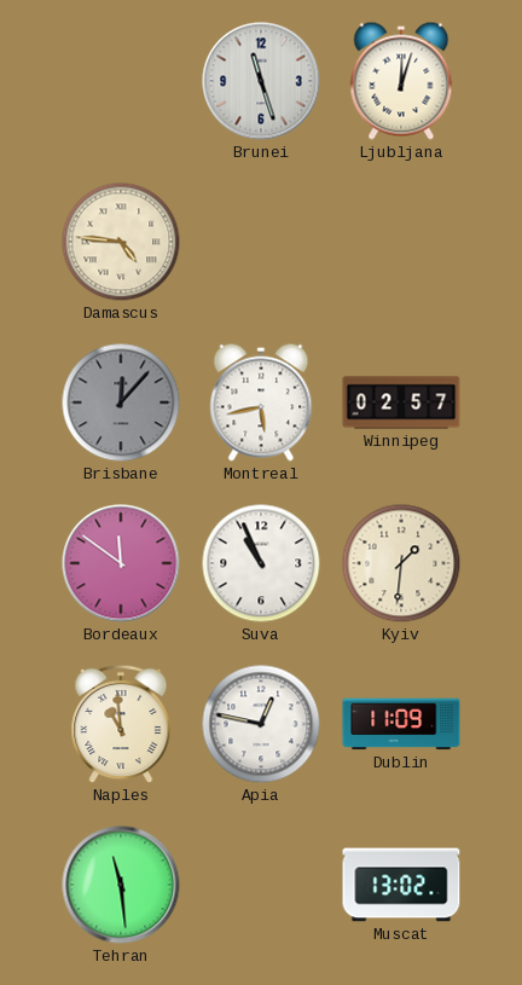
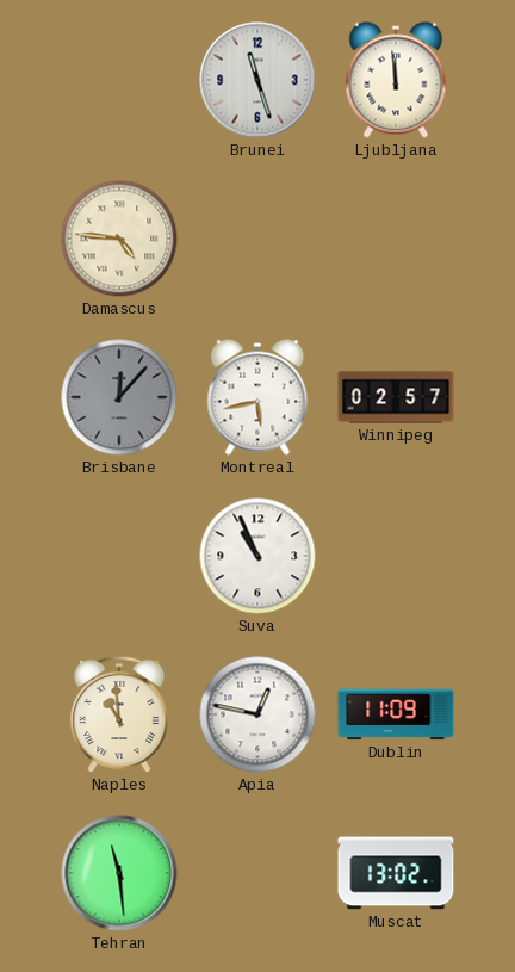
Ljubljana: 12:03 -> 11:59 (396, 80)
Bordeaux: 11:51 -> none (121, 563)
Kyiv: 1:31 -> none (401, 563)
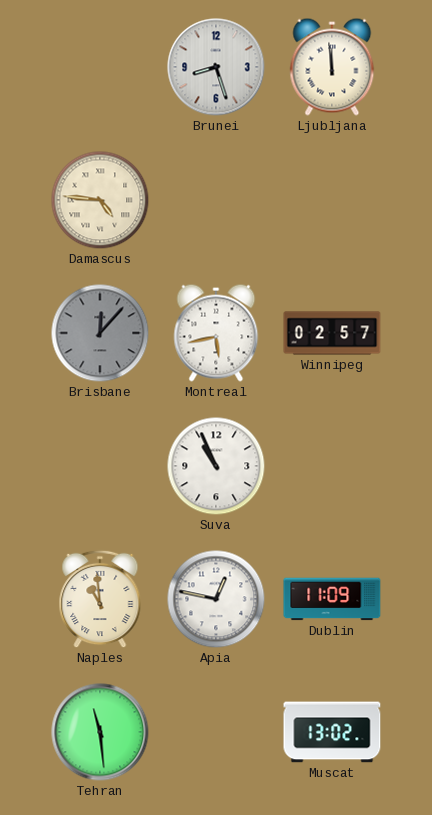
Brunei: 11:27 -> 8:27 (216, 67)
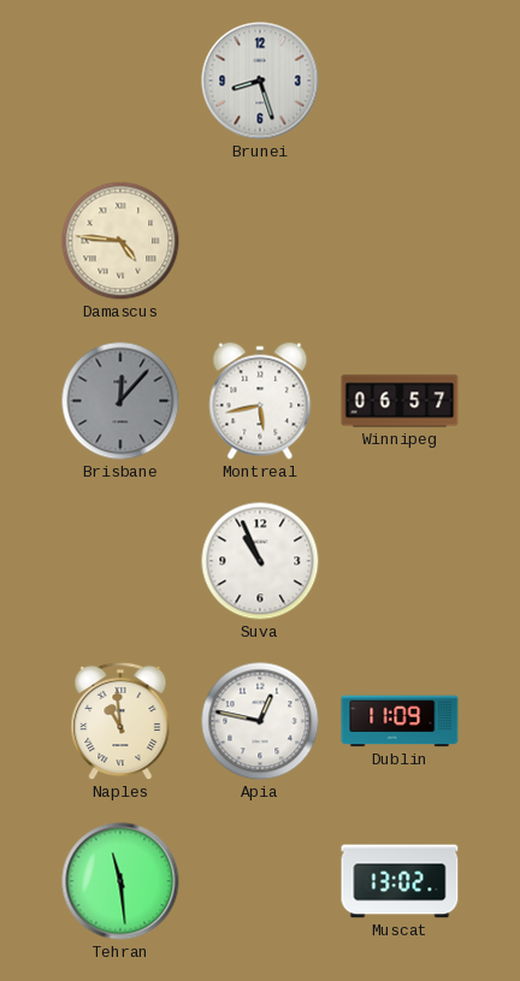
Ljubljana: 11:59 -> none (332, 67)
Winnipeg: 02:57 -> 06:57 (400, 401)
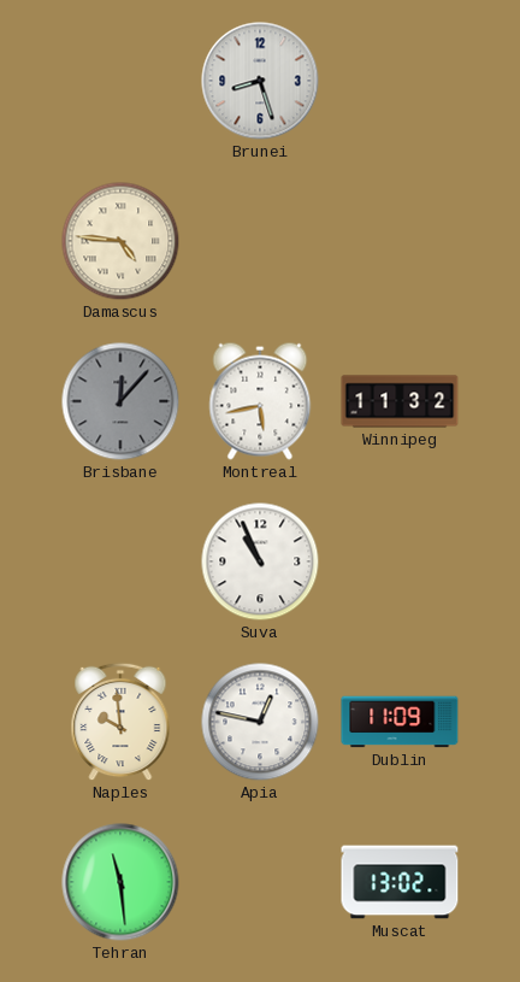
Winnipeg: 06:57 -> 11:32 (400, 401)
Naples: 10:59 -> 9:59 (120, 722)
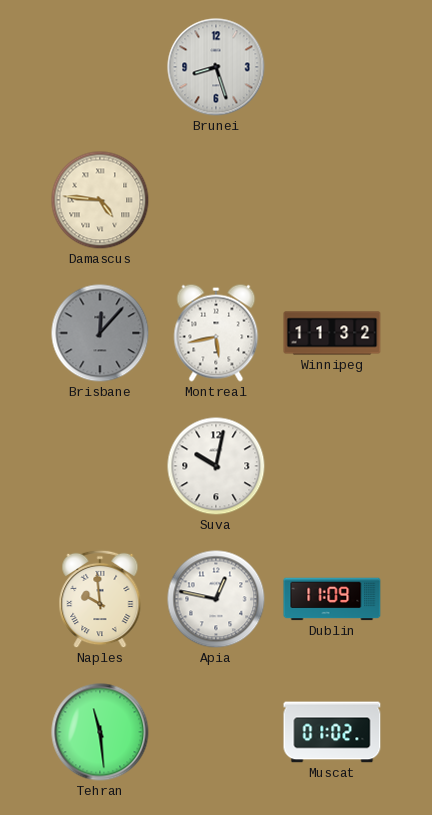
Suva: 10:56 -> 10:02 (216, 466)
Muscat: 13:02 -> 01:02 (332, 732)
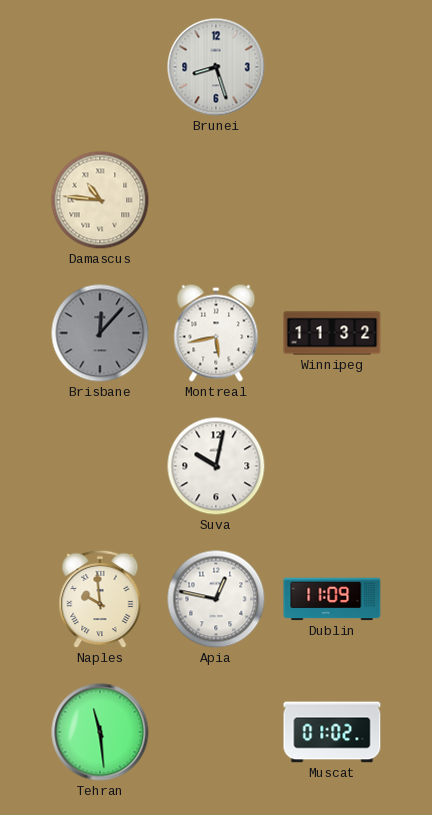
Damascus: 4:46 -> 10:46 (100, 200)
